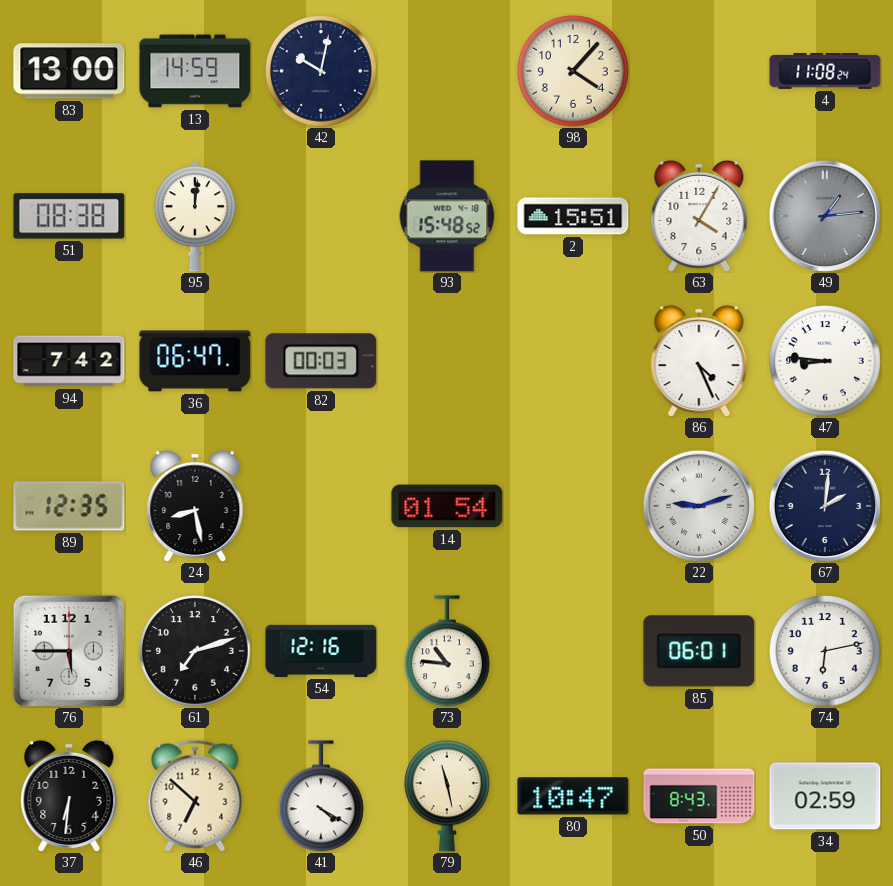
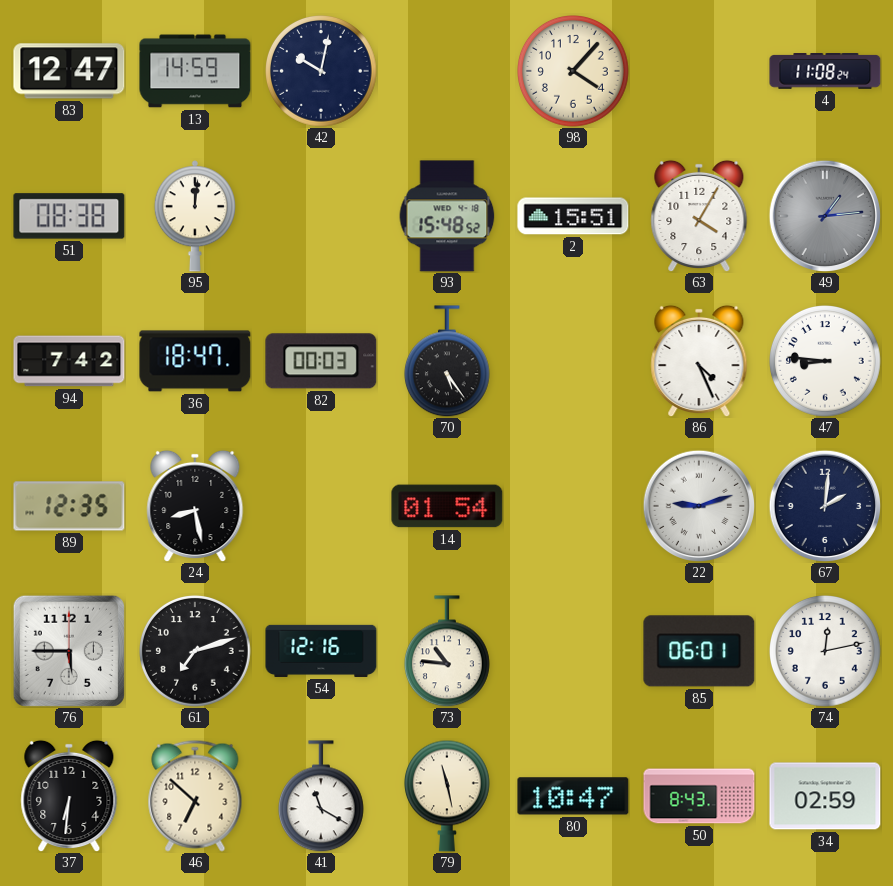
83: 13:00 -> 12:47 (69, 71)
36: 06:47 -> 18:47 (195, 361)
70: none -> 5:24 (447, 361)
74: 6:13 -> 12:13 (826, 652)
41: 4:20 -> 11:20 (321, 796)
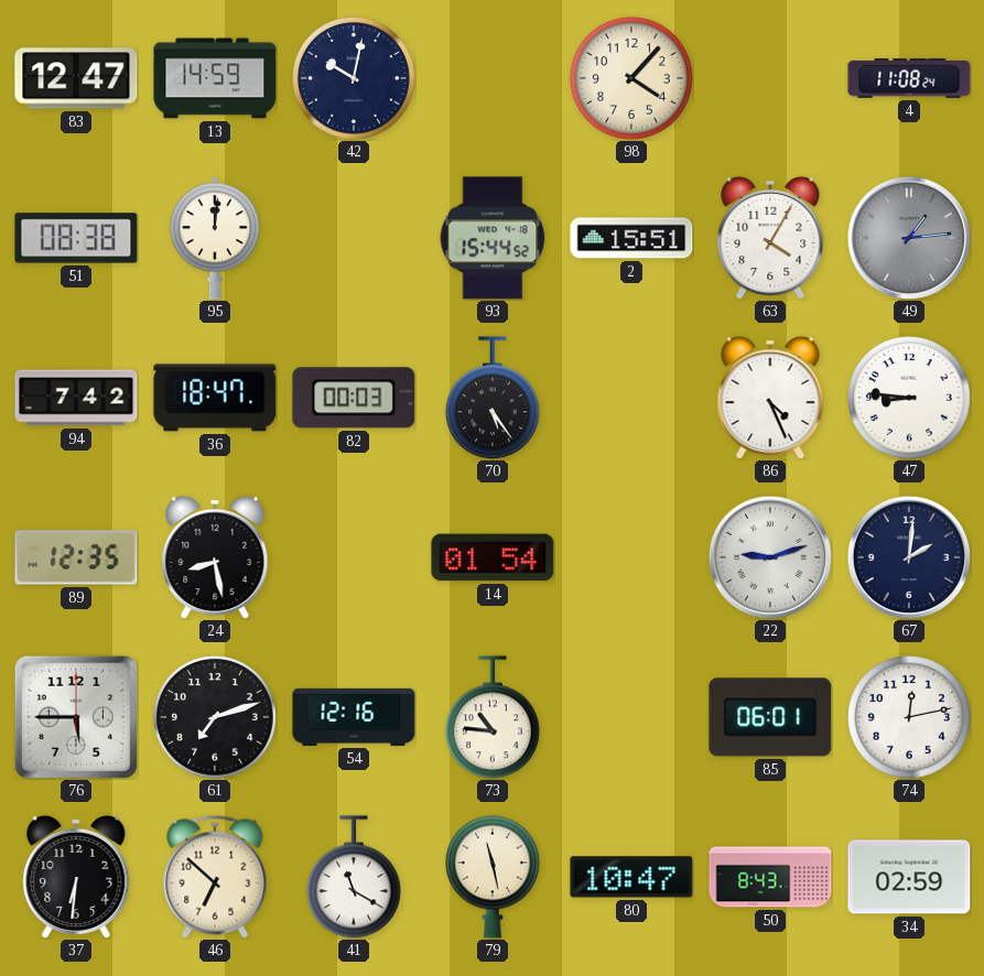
93: 15:48 -> 15:44 (493, 238)
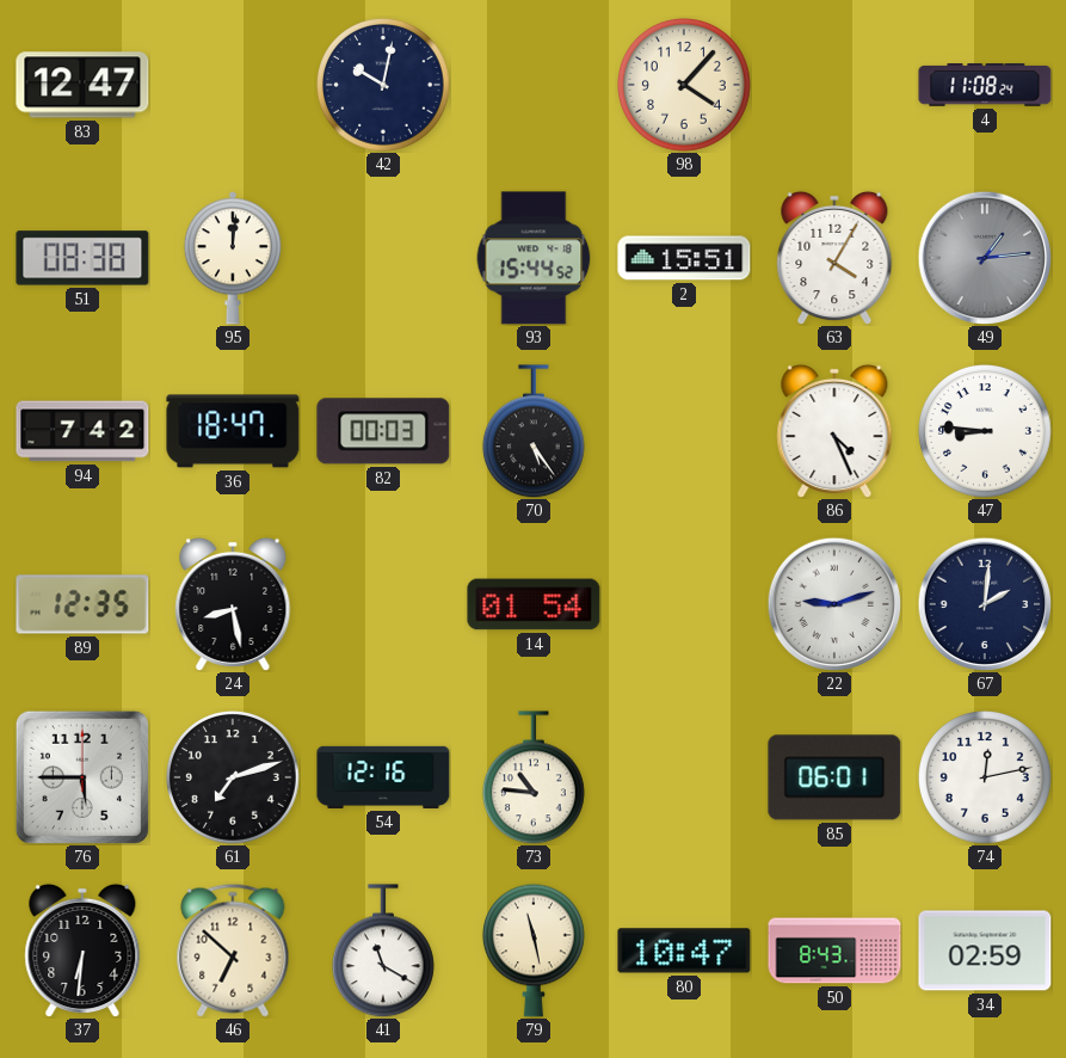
13: 14:59 -> none (215, 78)
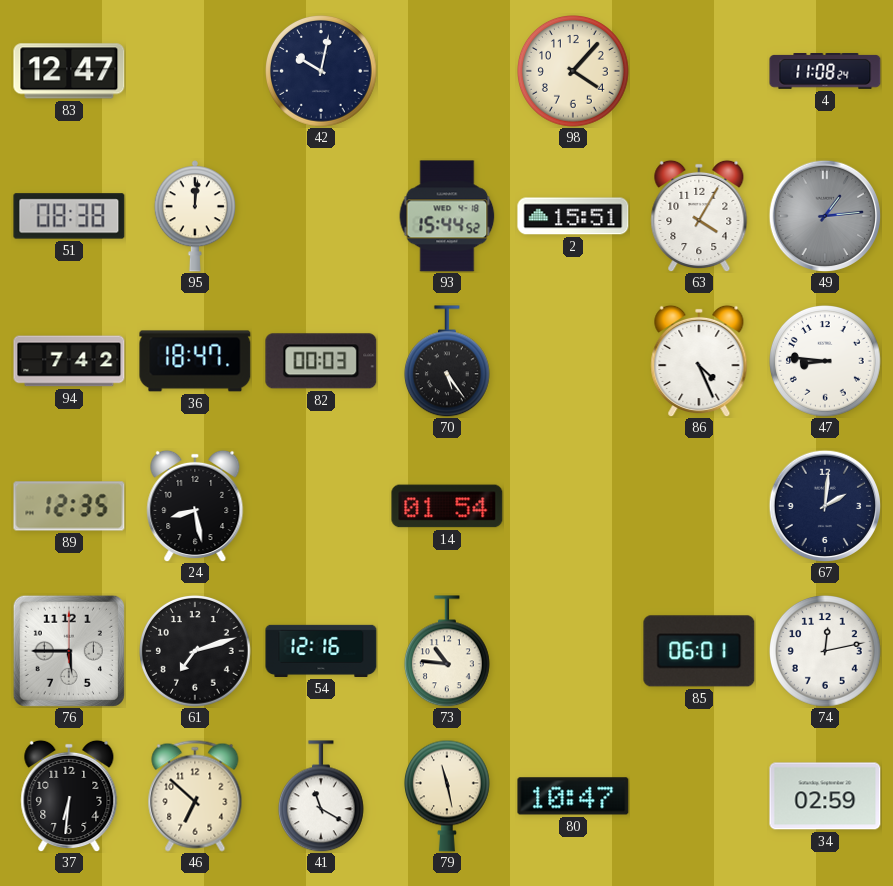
22: 9:12 -> none (833, 603)
50: 8:43 -> none (834, 951)
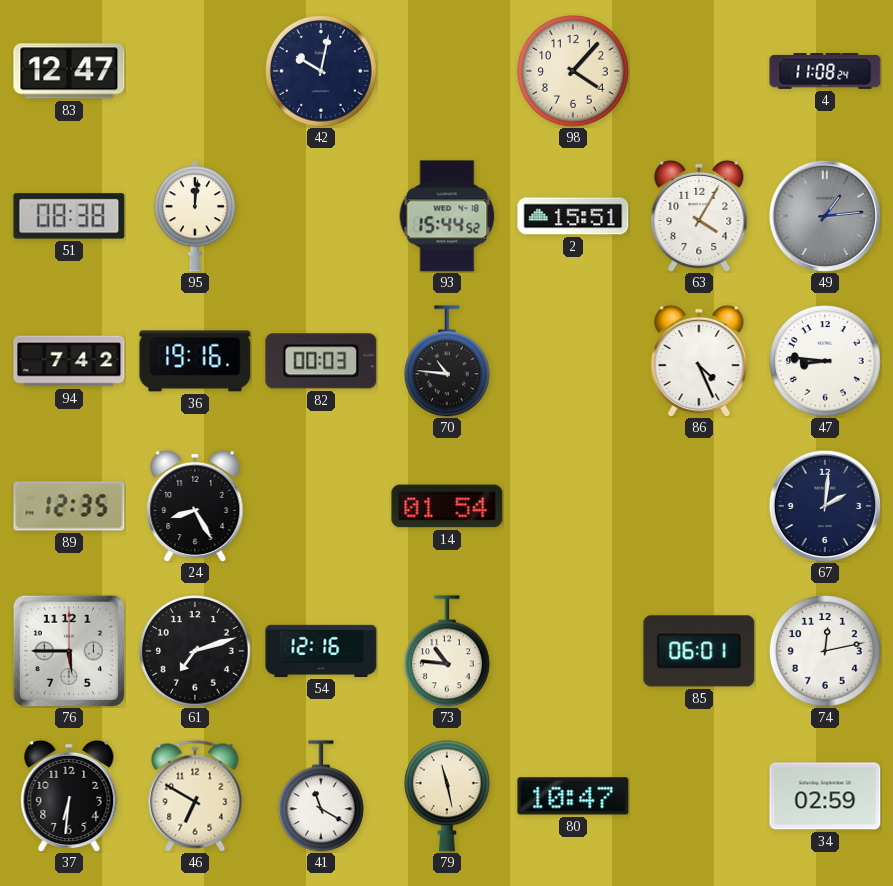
36: 18:47 -> 19:16 (195, 361)
70: 5:24 -> 10:46 (447, 361)
24: 8:28 -> 8:25 (195, 506)
46: 6:52 -> 6:50 (195, 796)
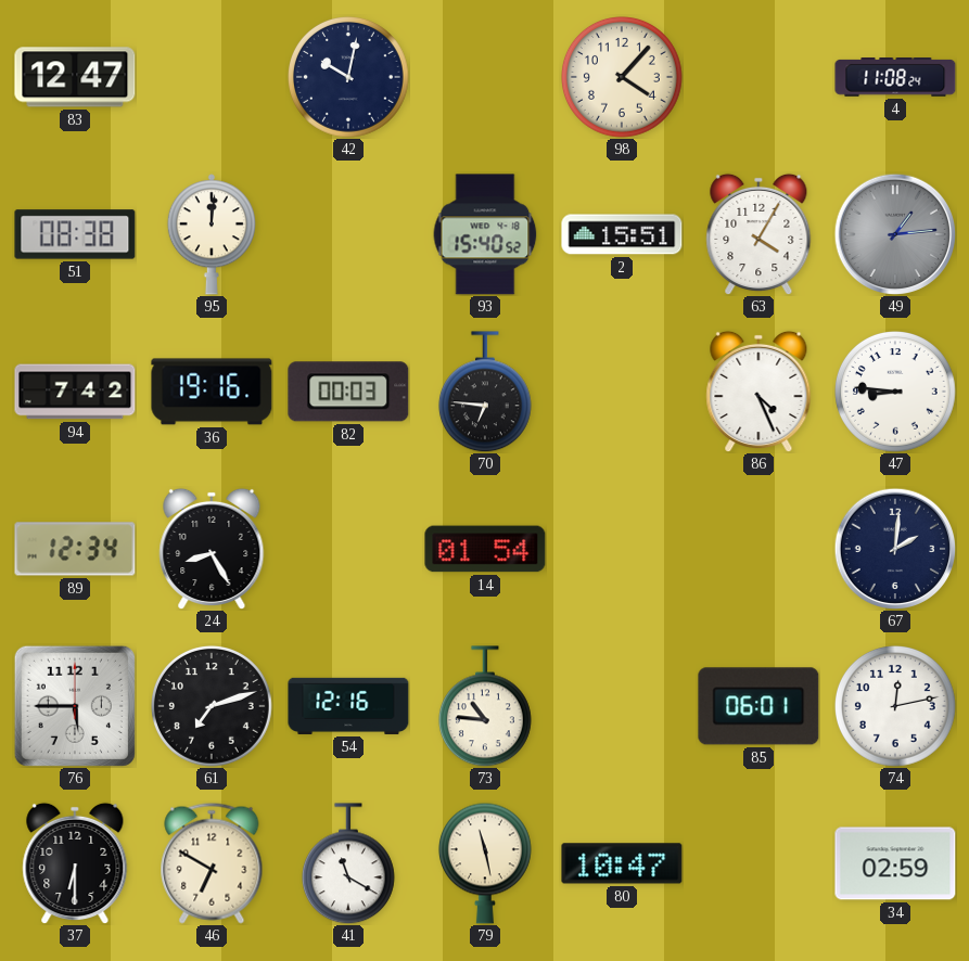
93: 15:44 -> 15:40 (485, 234)
70: 10:46 -> 6:46 (485, 392)
89: 12:35 -> 12:34 (75, 549)
37: 6:31 -> 6:30 (75, 863)
